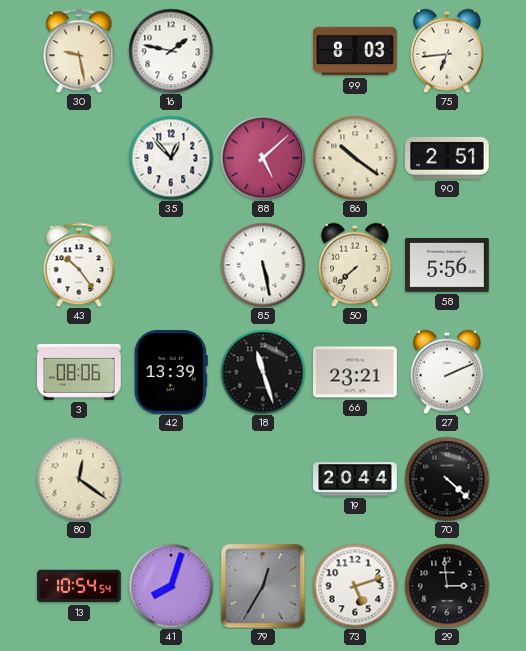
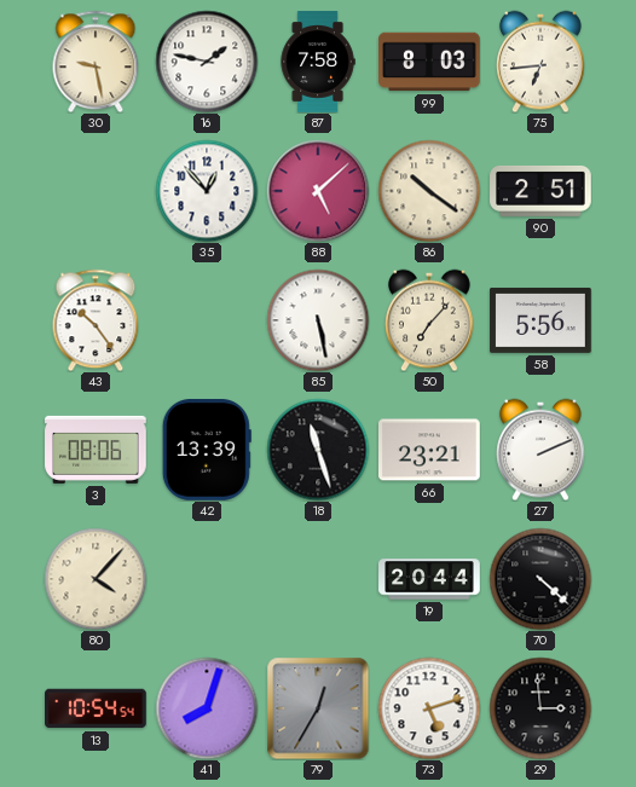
87: none -> 7:58 (318, 62)
50: 7:38 -> 7:07 (430, 320)
80: 12:21 -> 4:07 (96, 579)
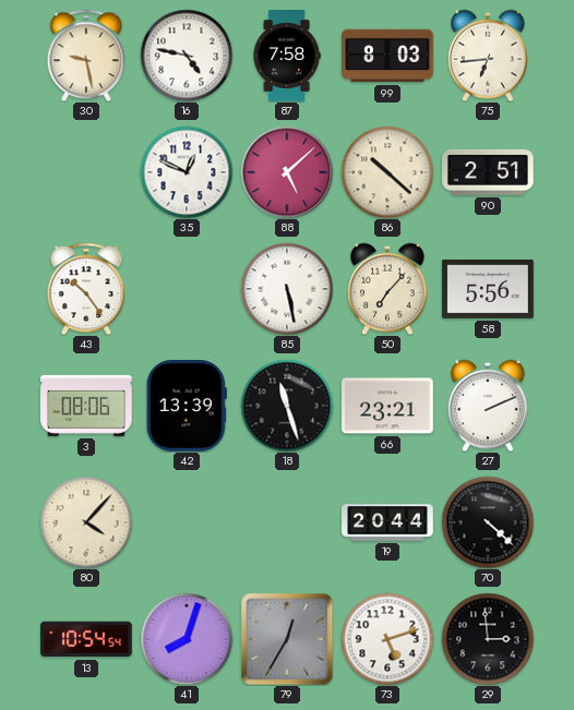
16: 1:47 -> 4:47 (187, 56)
35: 12:53 -> 12:49 (187, 172)
86: 10:21 -> 10:22 (387, 172)
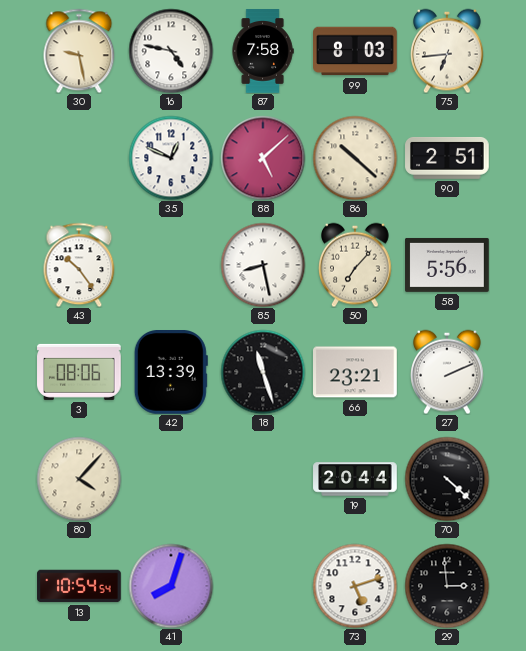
85: 5:28 -> 8:28 (263, 265)
79: 12:35 -> none (287, 639)
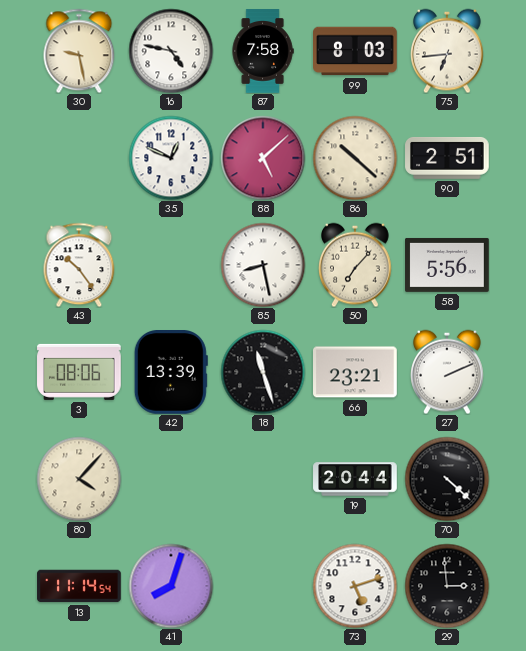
13: 10:54 -> 11:14 (79, 586)
